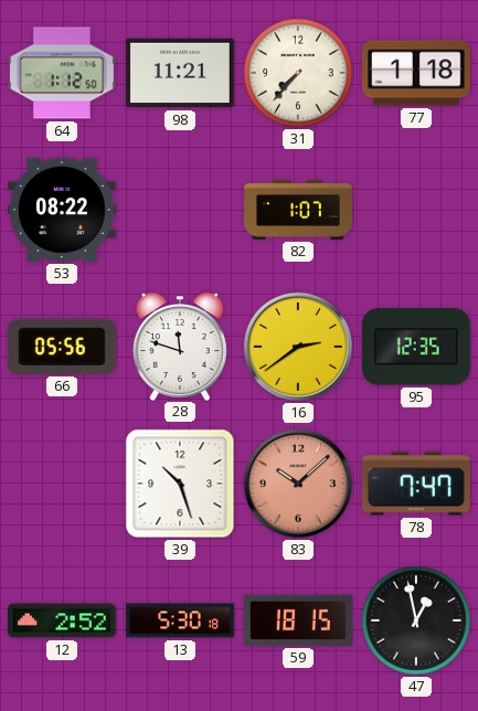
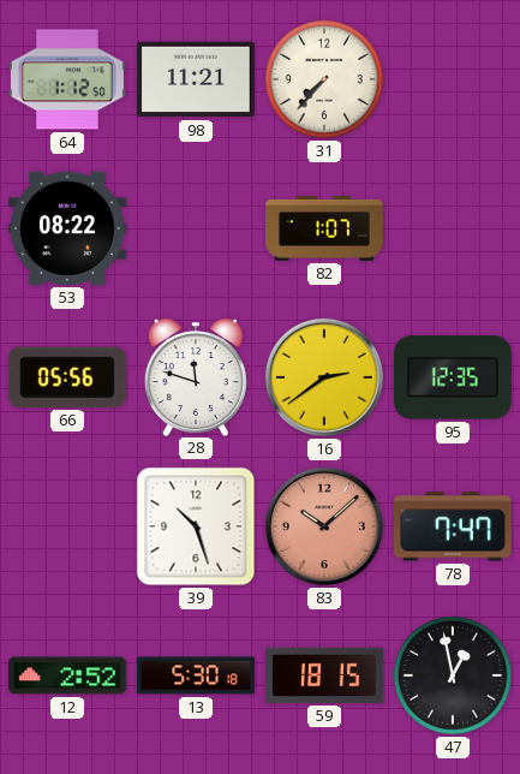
77: 1:18 -> none (416, 73)
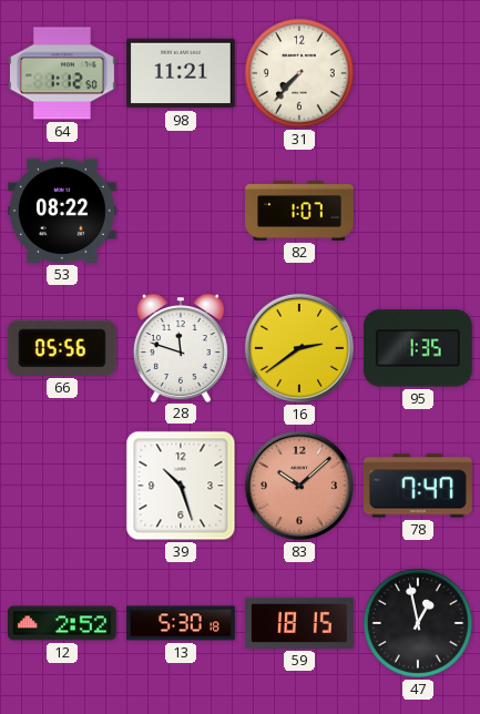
95: 12:35 -> 1:35 (418, 348)
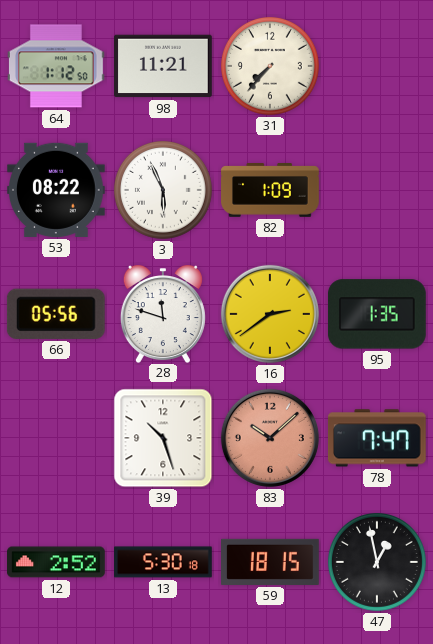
3: none -> 5:56 (163, 190)
82: 1:07 -> 1:09 (270, 191)
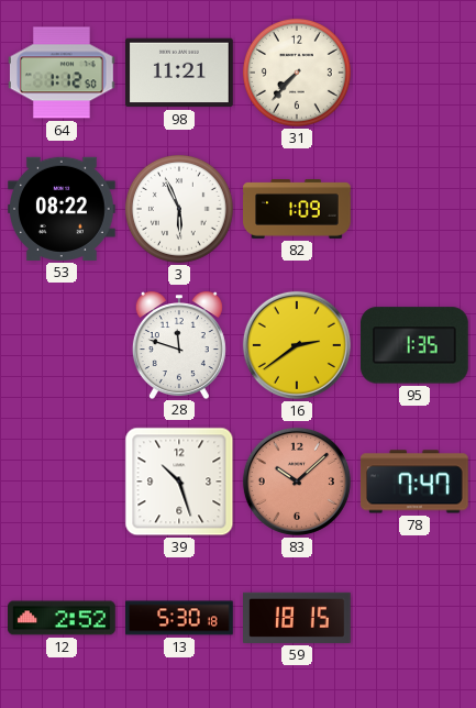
66: 05:56 -> none (56, 314)
47: 12:58 -> none (377, 562)
